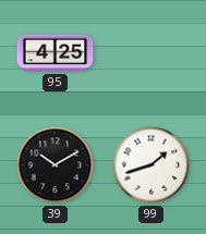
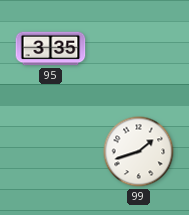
95: 4:25 -> 3:35 (51, 49)
39: 10:10 -> none (56, 165)
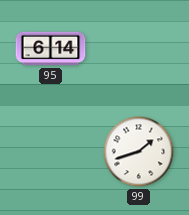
95: 3:35 -> 6:14 (51, 49)
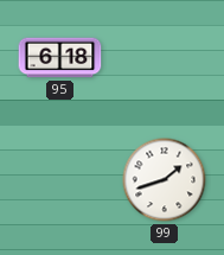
95: 6:14 -> 6:18 (60, 58)
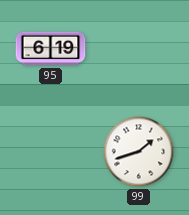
95: 6:18 -> 6:19 (51, 49)
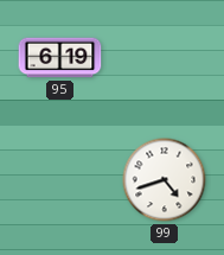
99: 1:42 -> 4:42 (165, 180)
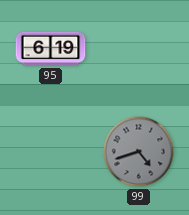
99 dial: white -> grey (139, 152)
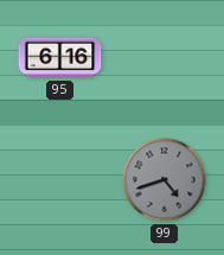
95: 6:19 -> 6:16 (60, 58)
